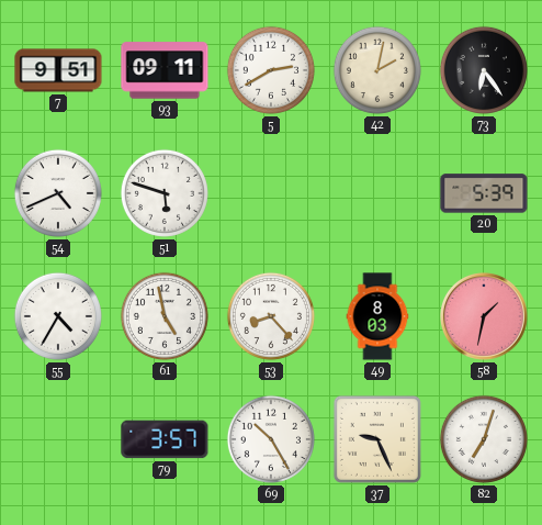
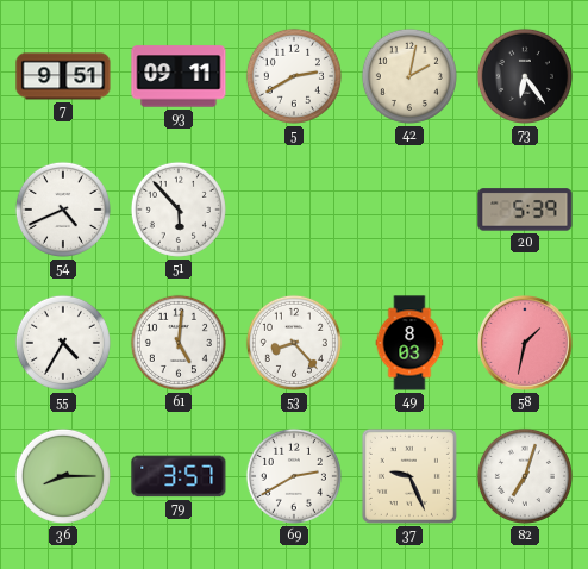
51: 5:48 -> 5:53 (179, 210)
61: 4:58 -> 5:01 (179, 343)
36: none -> 8:15 (63, 476)
69: 10:25 -> 2:40 (294, 476)
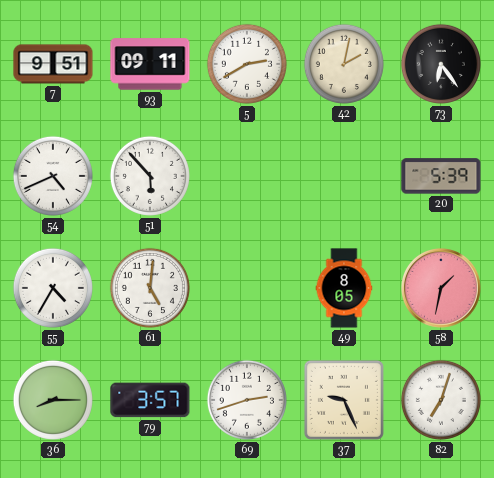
53: 8:23 -> none (294, 343)
49: 8:03 -> 8:05 (344, 288)
69: 2:40 -> 2:42 (247, 400)
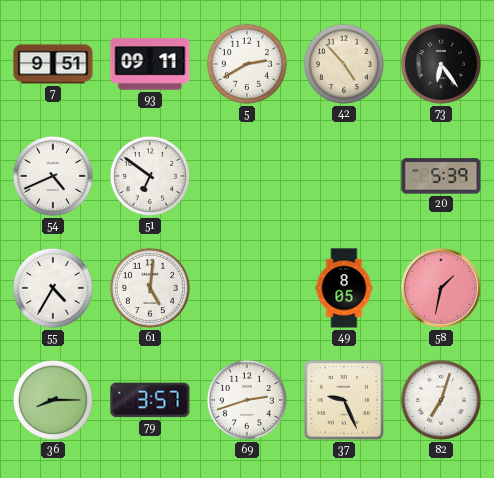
42: 2:02 -> 4:53 (344, 64)
51: 5:53 -> 6:51 (150, 176)
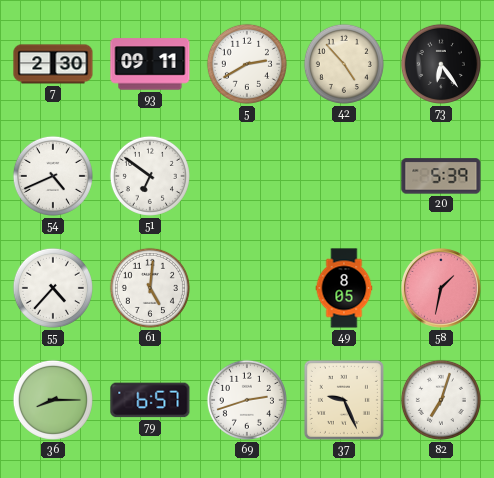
7: 9:51 -> 2:30 (53, 64)
55: 4:35 -> 4:37 (53, 288)
79: 3:57 -> 6:57 (150, 400)
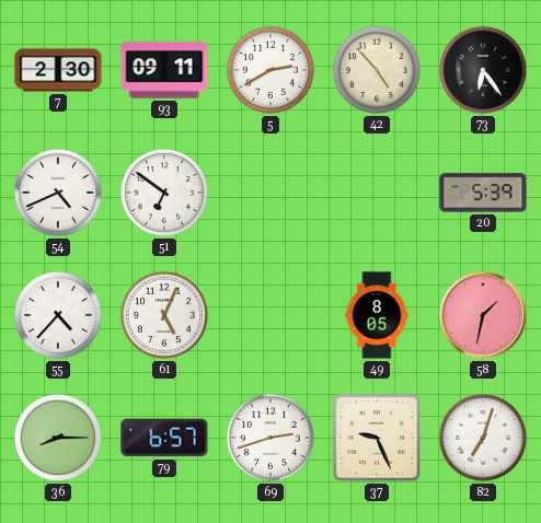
61: 5:01 -> 5:04 (164, 315)
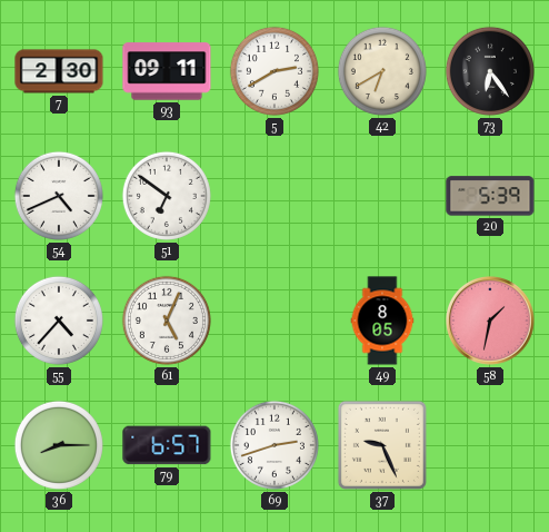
42: 4:53 -> 6:40 (382, 71)
82: 7:03 -> none (483, 438)
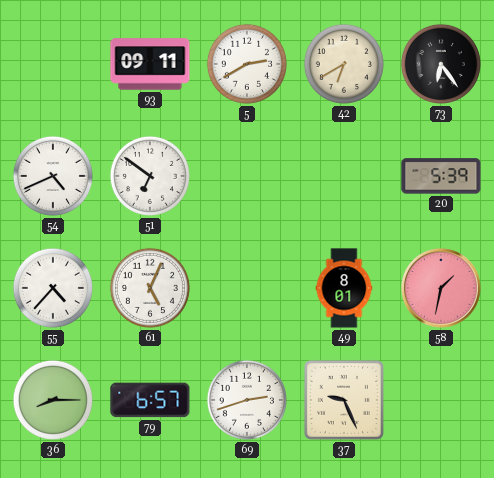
7: 2:30 -> none (59, 71)
49: 8:05 -> 8:01 (344, 288)
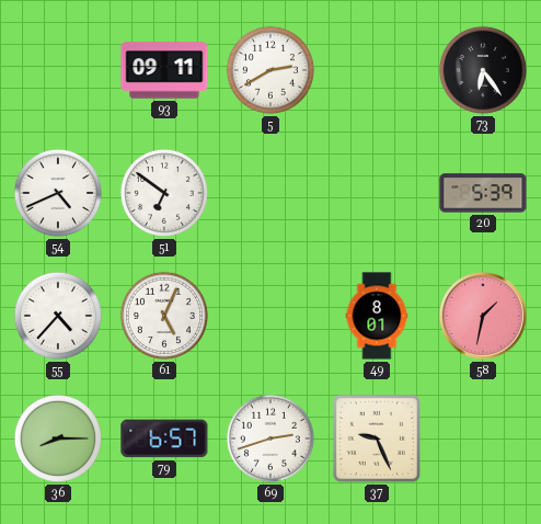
42: 6:40 -> none (344, 64)
